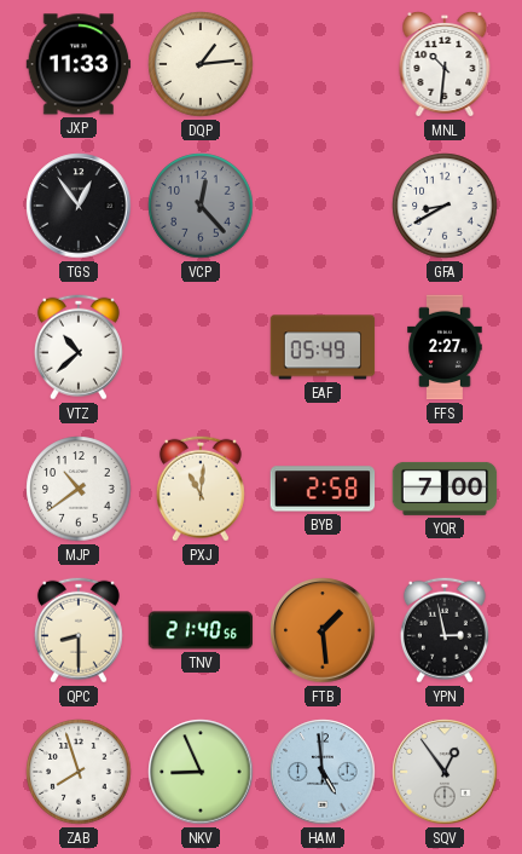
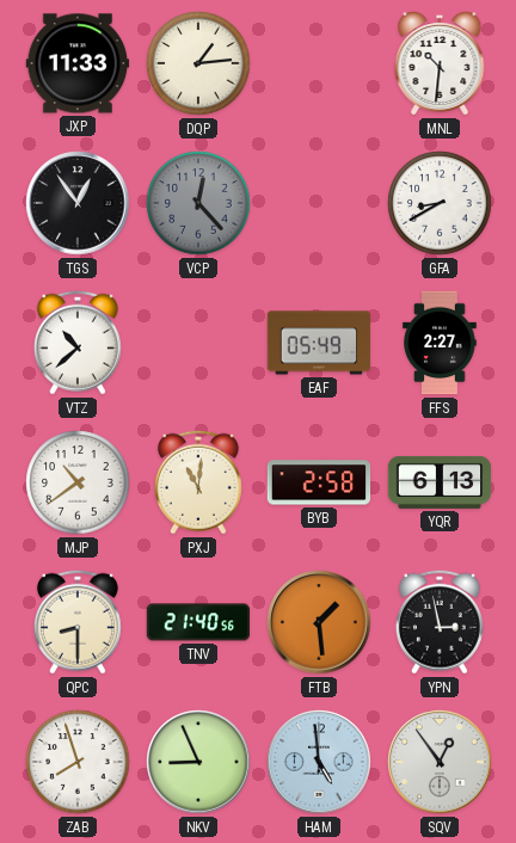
YQR: 7:00 -> 6:13 (440, 482)
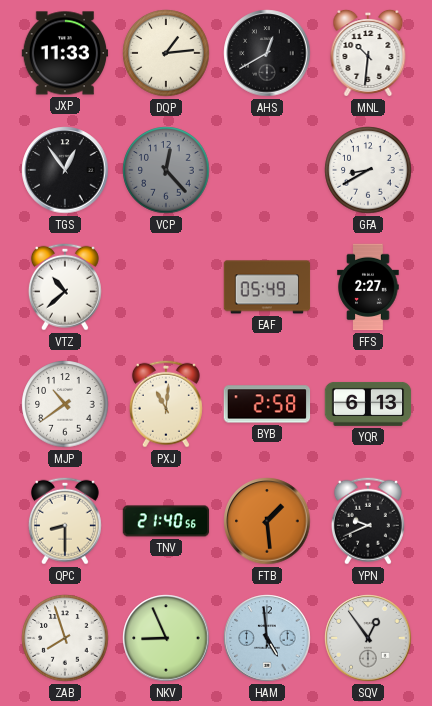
AHS: none -> 12:40 (267, 53)
YPN: 2:58 -> 9:41 (368, 521)
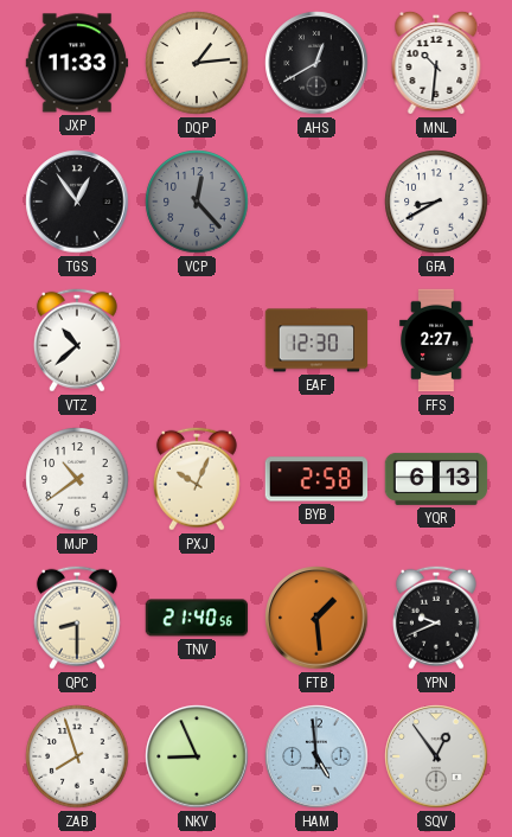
EAF: 05:49 -> 12:30 (316, 340)
PXJ: 11:01 -> 10:04 (197, 479)
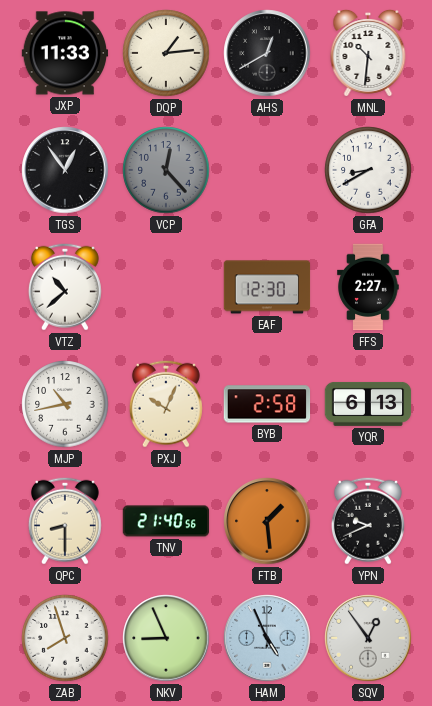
MJP: 10:39 -> 10:43 (65, 404)
HAM: 4:59 -> 4:56 (267, 638)
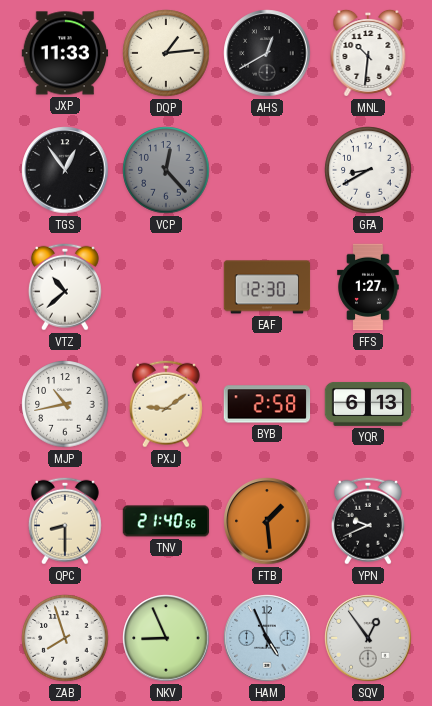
FFS: 2:27 -> 1:27 (368, 287)
PXJ: 10:04 -> 9:09 (166, 404)
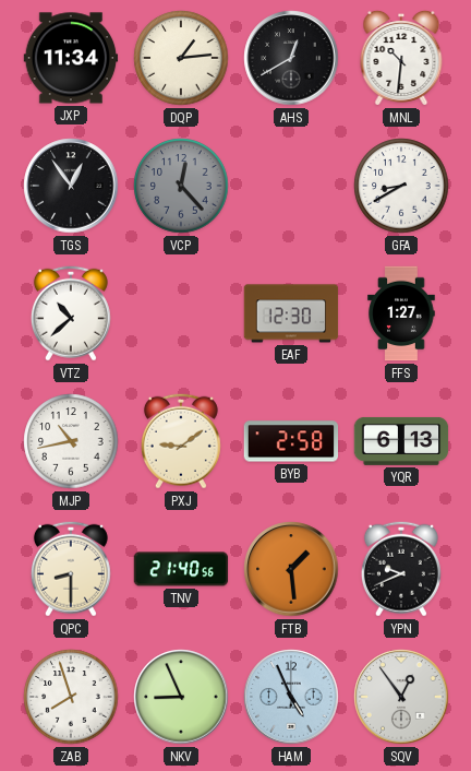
JXP: 11:33 -> 11:34 (71, 58)
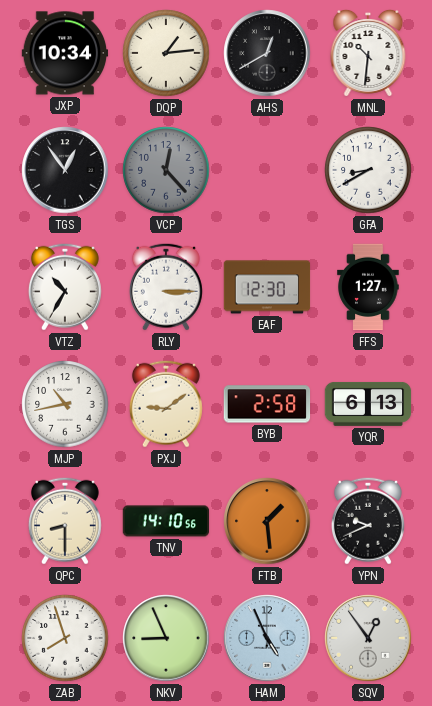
JXP: 11:34 -> 10:34 (65, 53)
VTZ: 10:38 -> 10:35 (65, 287)
RLY: none -> 3:15 (166, 287)
TNV: 21:40 -> 14:10 (166, 521)
